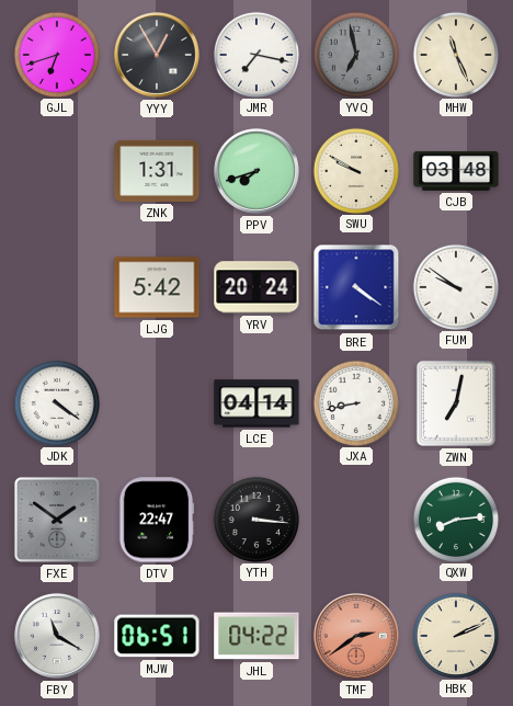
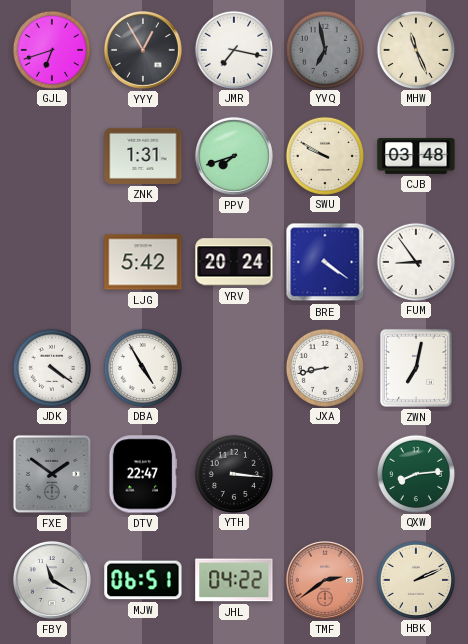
FUM: 9:51 -> 8:54 (415, 261)
DBA: none -> 4:55 (142, 367)
LCE: 04:14 -> none (256, 403)
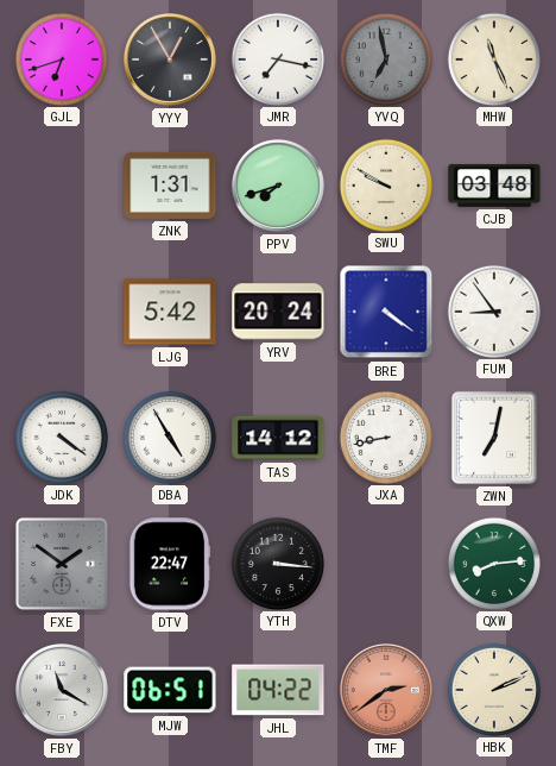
TAS: none -> 14:12 (278, 438)
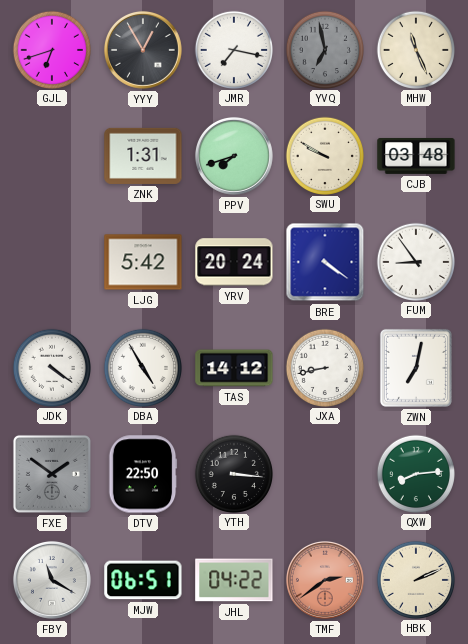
DTV: 22:47 -> 22:50 (143, 474)
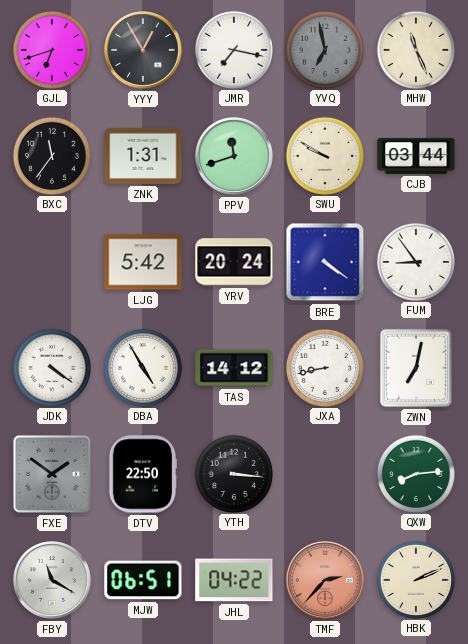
BXC: none -> 11:36 (51, 155)
PPV: 7:42 -> 11:42 (234, 156)
CJB: 03:48 -> 03:44 (416, 156)
TMF: 2:39 -> 2:37 (325, 580)
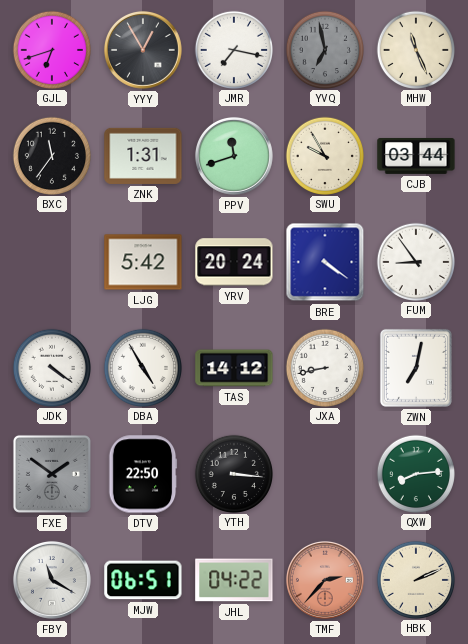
SWU: 9:50 -> 9:55 (324, 155)
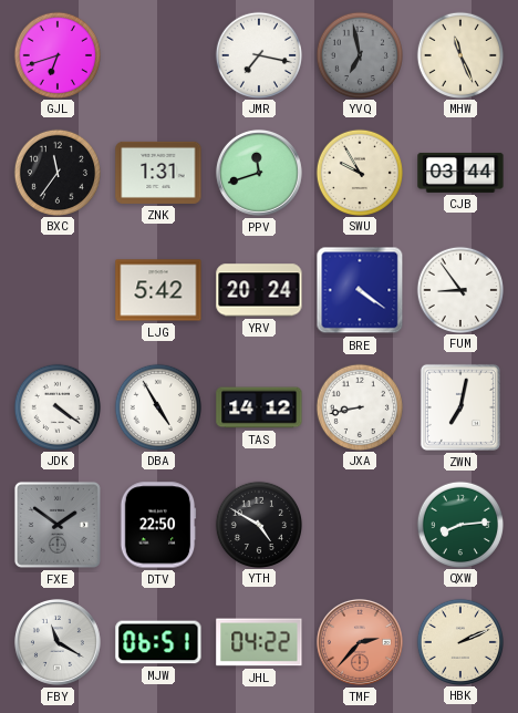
YYY: 12:55 -> none (143, 50)
YTH: 3:16 -> 4:50 (258, 524)
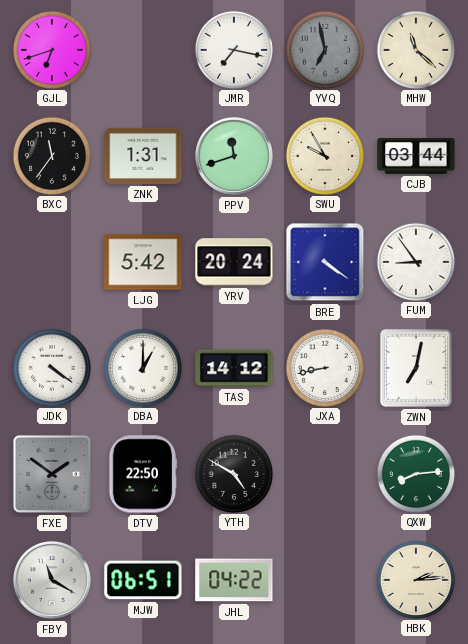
MHW: 11:26 -> 11:22 (415, 49)
DBA: 4:55 -> 1:00 (142, 367)
TMF: 2:37 -> none (360, 642)
HBK: 2:11 -> 2:14 (415, 579)
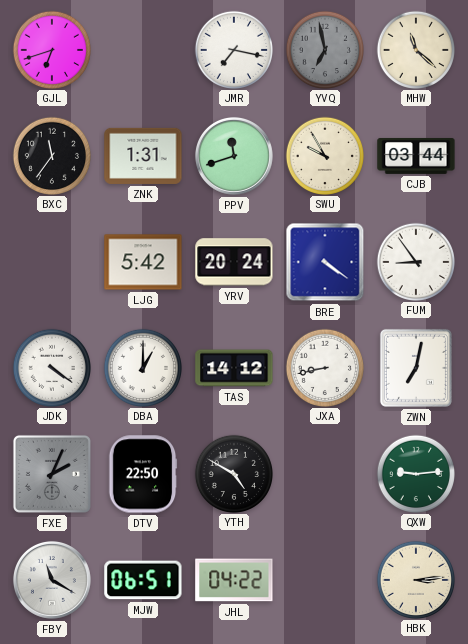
FXE: 1:51 -> 2:04 (52, 474)
QXW: 8:14 -> 9:14 (415, 473)
HBK: 2:14 -> 3:14 (415, 579)
